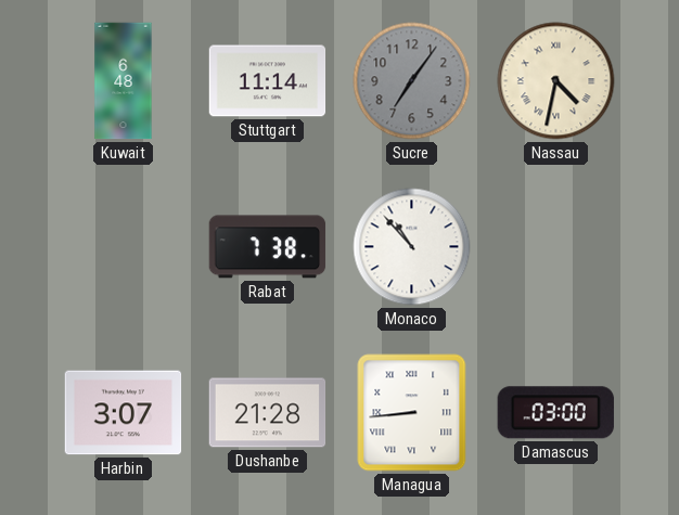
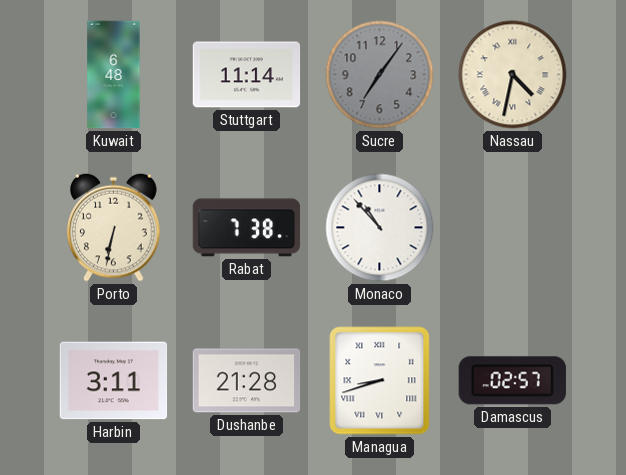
Porto: none -> 6:32 (114, 227)
Harbin: 3:07 -> 3:11 (114, 381)
Managua: 8:44 -> 8:42 (380, 381)
Damascus: 03:00 -> 02:57 (512, 381)
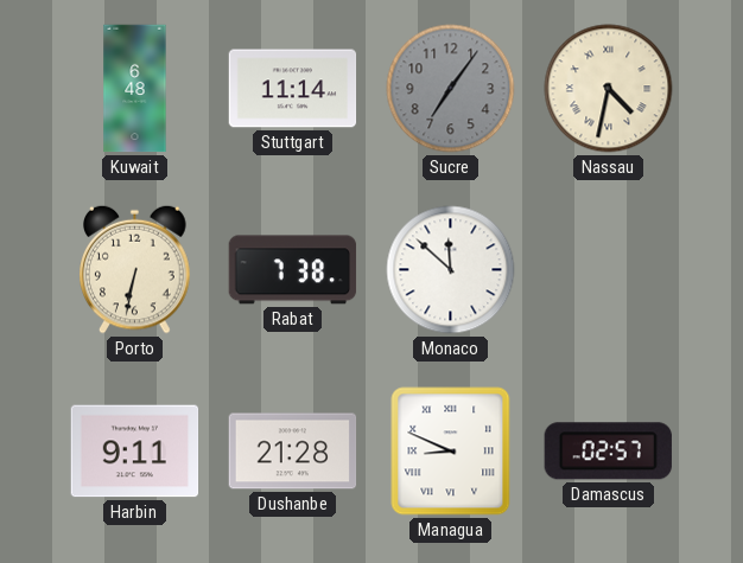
Monaco: 10:53 -> 11:52 (451, 270)
Harbin: 3:11 -> 9:11 (135, 452)
Managua: 8:42 -> 8:49 (451, 452)
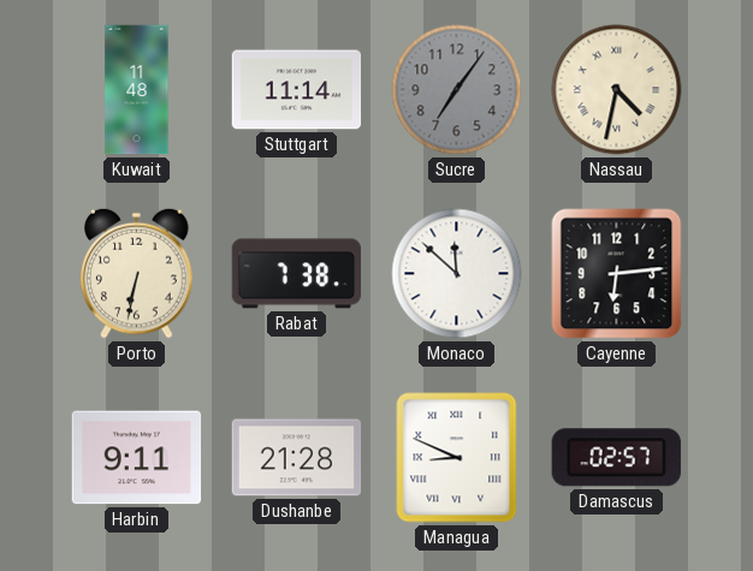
Kuwait: 6:48 -> 11:48 (137, 90)
Cayenne: none -> 6:14 (617, 274)
